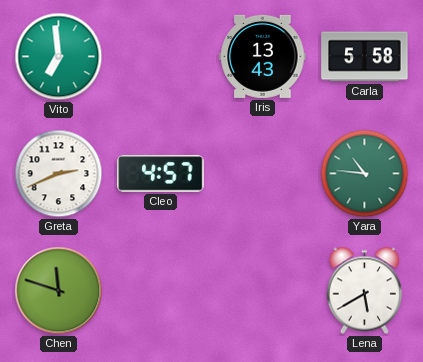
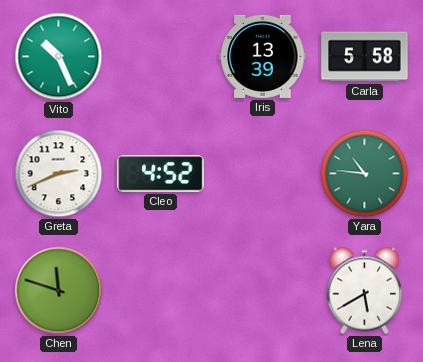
Vito: 6:59 -> 10:26 (59, 57)
Iris: 13:43 -> 13:39 (263, 56)
Cleo: 4:57 -> 4:52 (161, 174)
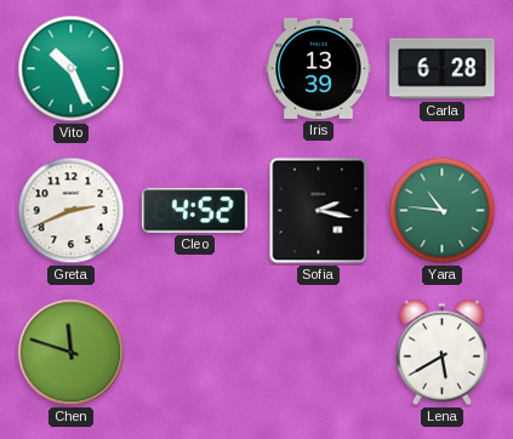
Carla: 5:58 -> 6:28 (443, 69)
Sofia: none -> 2:17 (319, 211)
